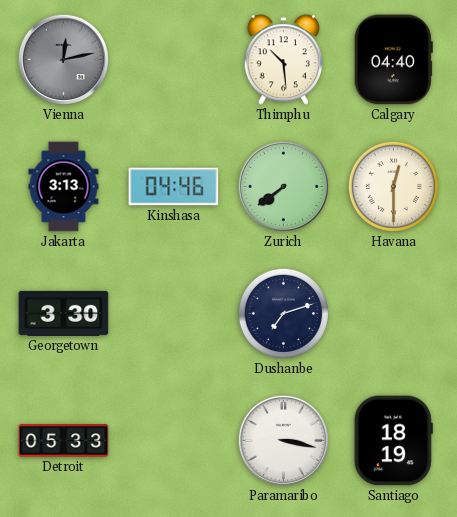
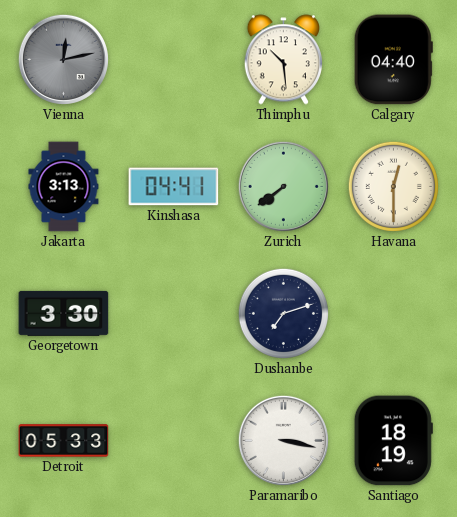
Kinshasa: 04:46 -> 04:41 (174, 187)
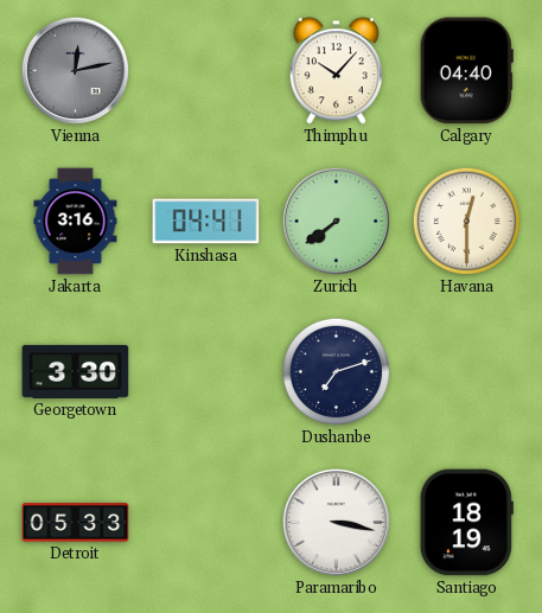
Thimphu: 10:29 -> 10:07 (336, 71)
Jakarta: 3:13 -> 3:16 (76, 222)
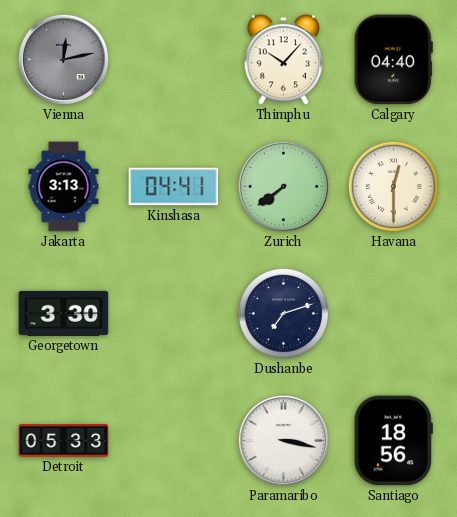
Jakarta: 3:16 -> 3:13 (64, 187)
Santiago: 18:19 -> 18:56 (393, 441)
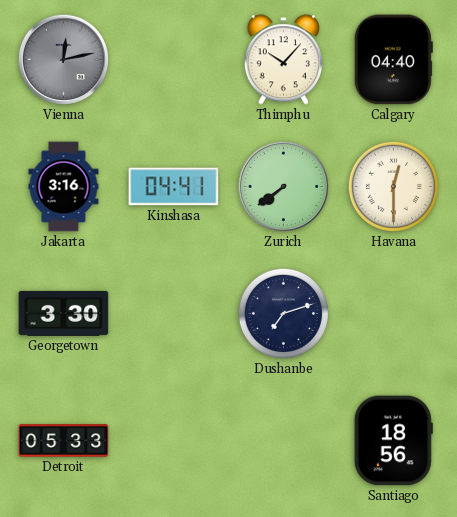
Jakarta: 3:13 -> 3:16 (64, 187)
Paramaribo: 3:17 -> none (283, 440)
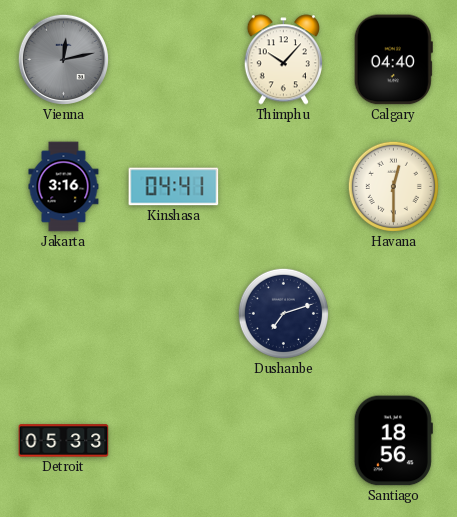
Zurich: 7:39 -> none (283, 186)
Georgetown: 3:30 -> none (64, 313)
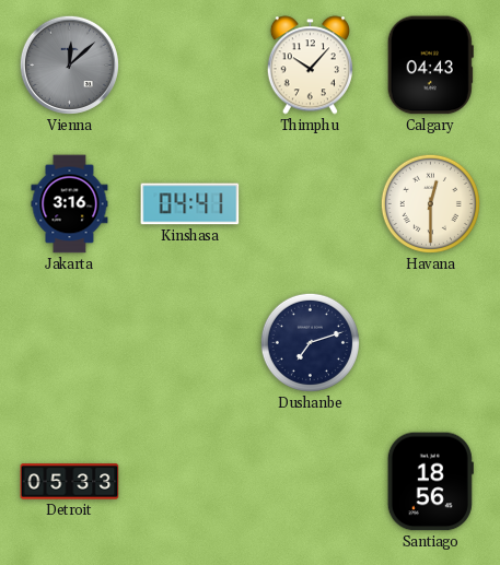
Vienna: 12:13 -> 12:08 (69, 64)
Calgary: 04:40 -> 04:43 (430, 66)
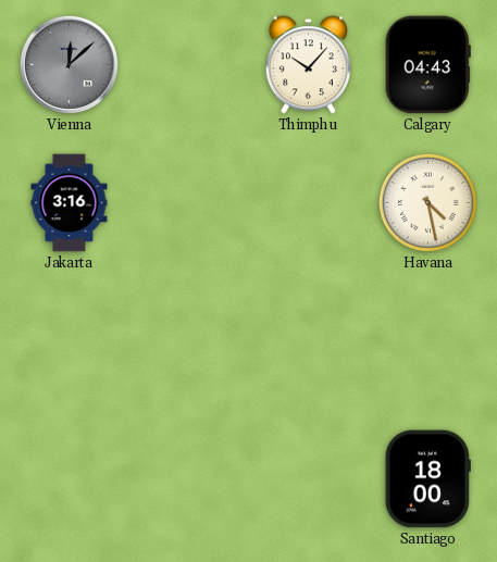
Kinshasa: 04:41 -> none (190, 204)
Havana: 12:30 -> 4:28 (427, 202)
Dushanbe: 7:12 -> none (310, 342)
Detroit: 05:33 -> none (70, 482)
Santiago: 18:56 -> 18:00 (427, 479)
